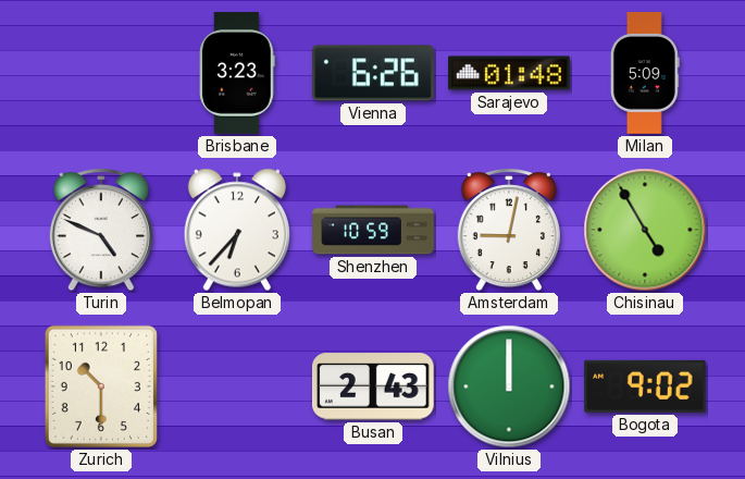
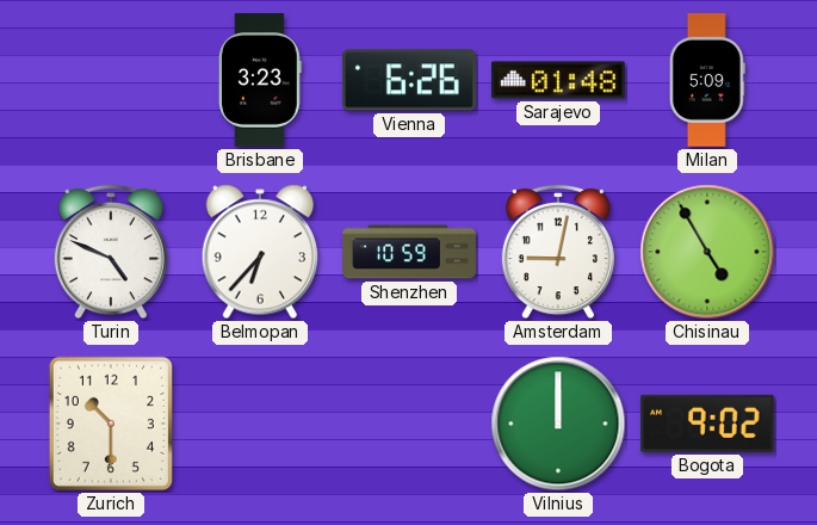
Busan: 2:43 -> none (374, 386)
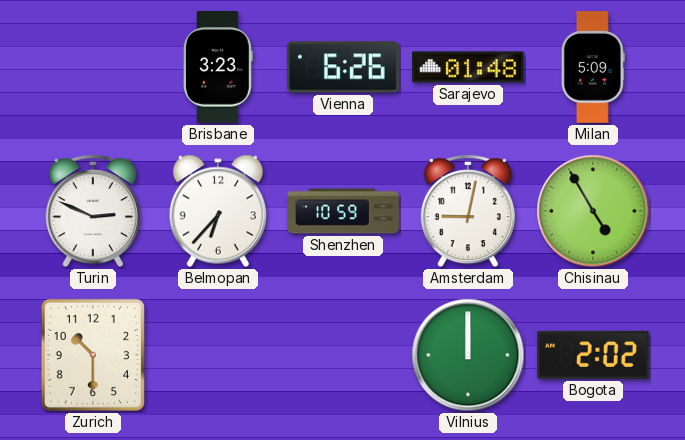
Turin: 4:49 -> 2:49 (93, 211)
Bogota: 9:02 -> 2:02 (594, 355)
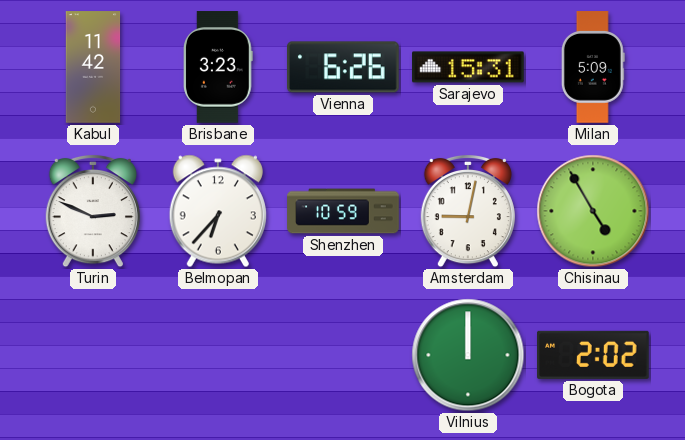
Kabul: none -> 11:42 (93, 67)
Sarajevo: 01:48 -> 15:31 (468, 67)
Zurich: 10:30 -> none (93, 355)
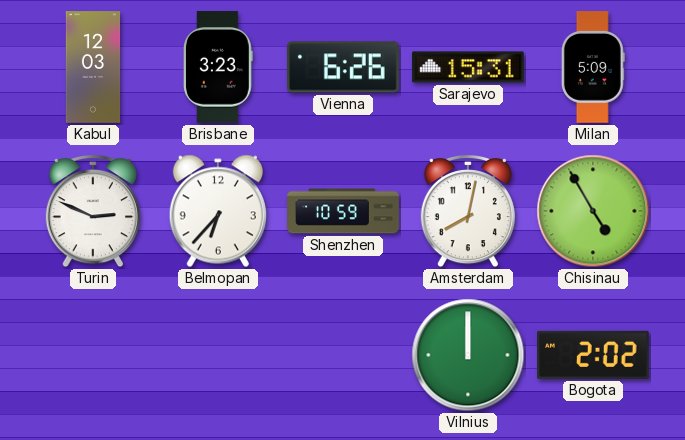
Kabul: 11:42 -> 12:03 (93, 67)
Amsterdam: 9:02 -> 8:02 (468, 211)
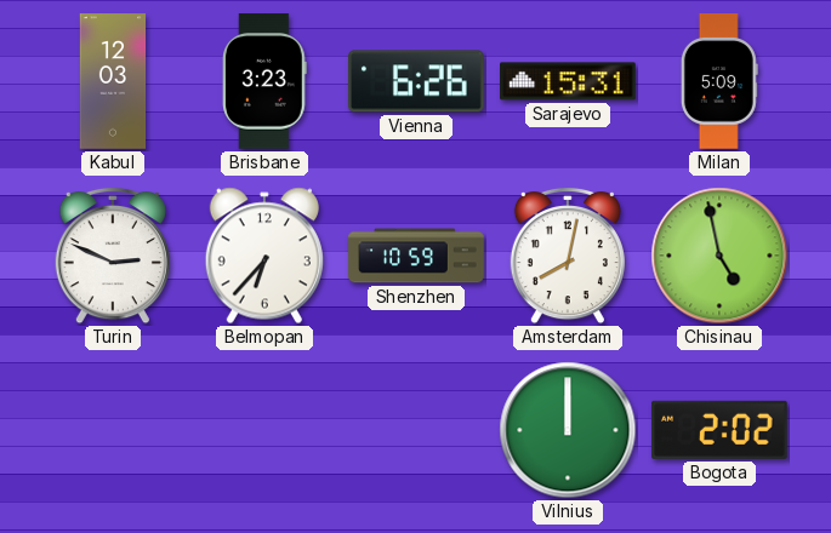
Chisinau: 4:55 -> 4:58 (719, 256)
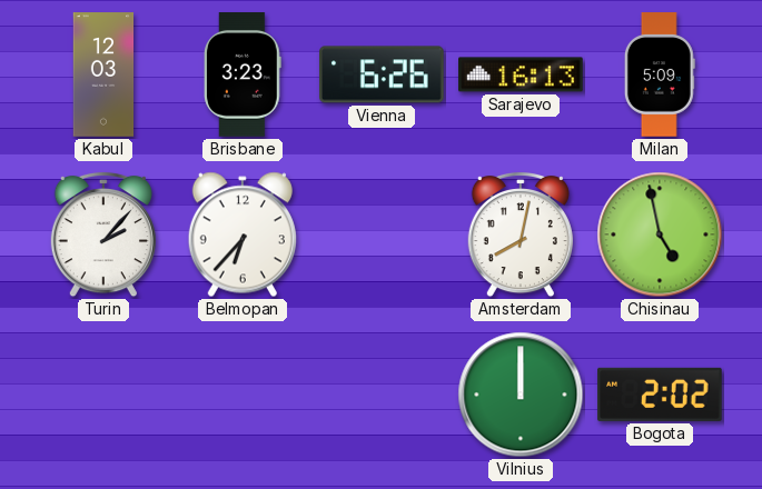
Sarajevo: 15:31 -> 16:13 (521, 74)
Turin: 2:49 -> 2:07 (103, 234)
Shenzhen: 10:59 -> none (416, 256)
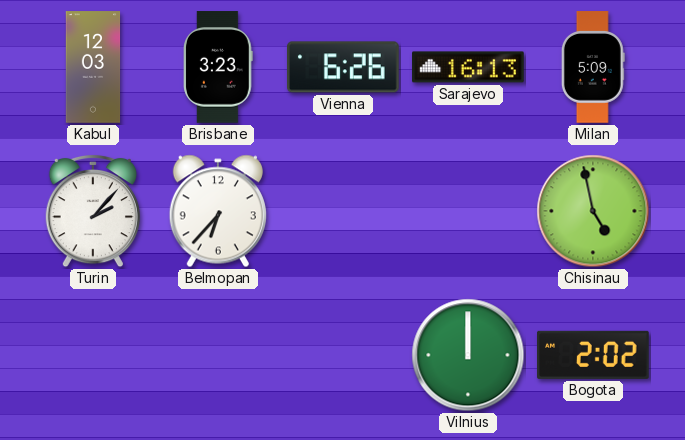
Amsterdam: 8:02 -> none (521, 234)
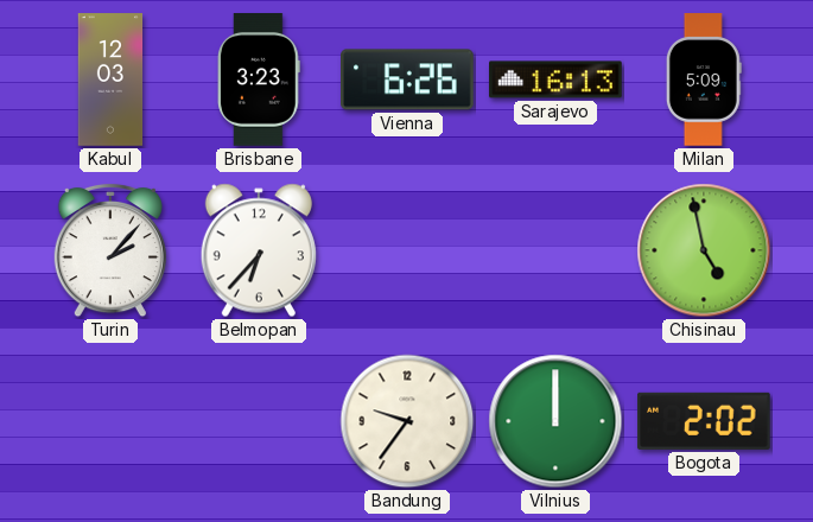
Bandung: none -> 9:36 (407, 421)
